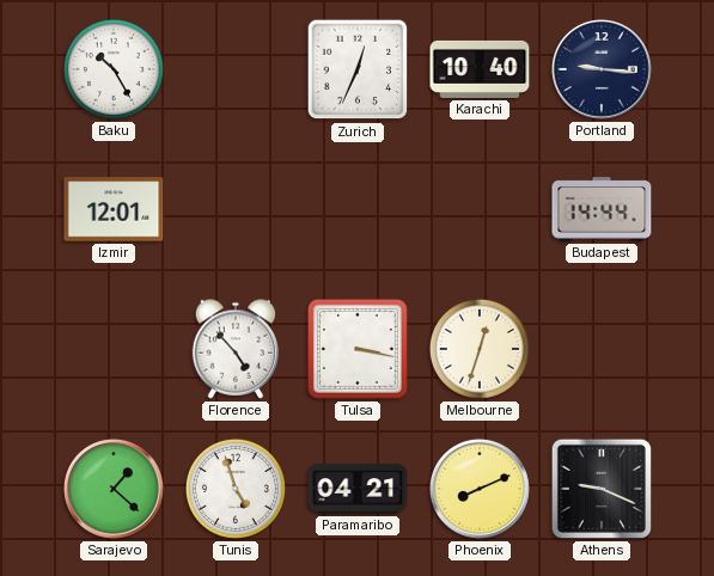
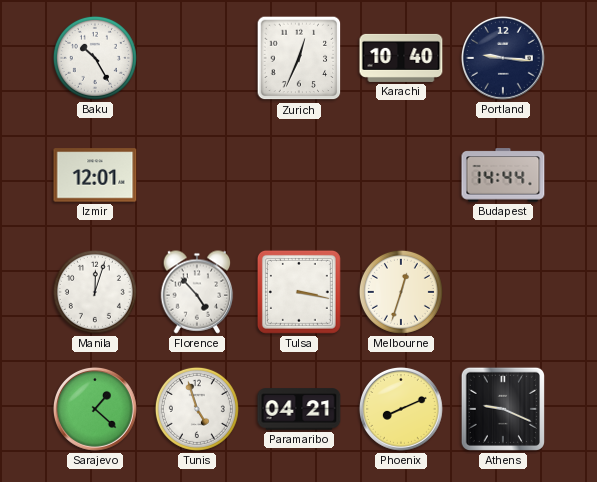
Manila: none -> 12:03 (95, 292)
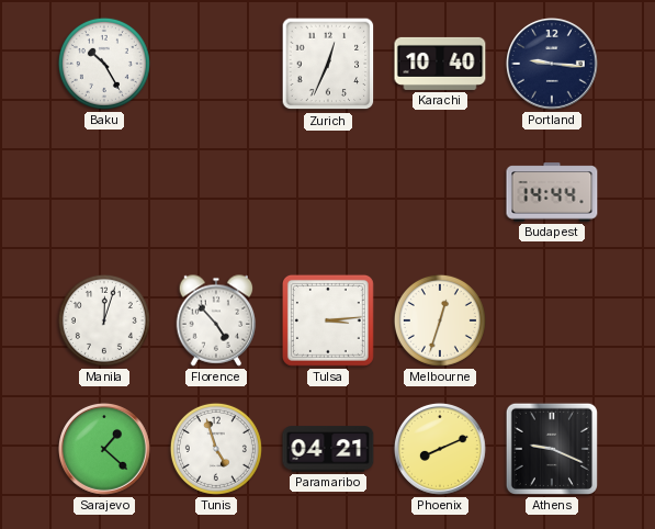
Izmir: 12:01 -> none (95, 175)
Tulsa: 3:17 -> 3:14 (328, 320)
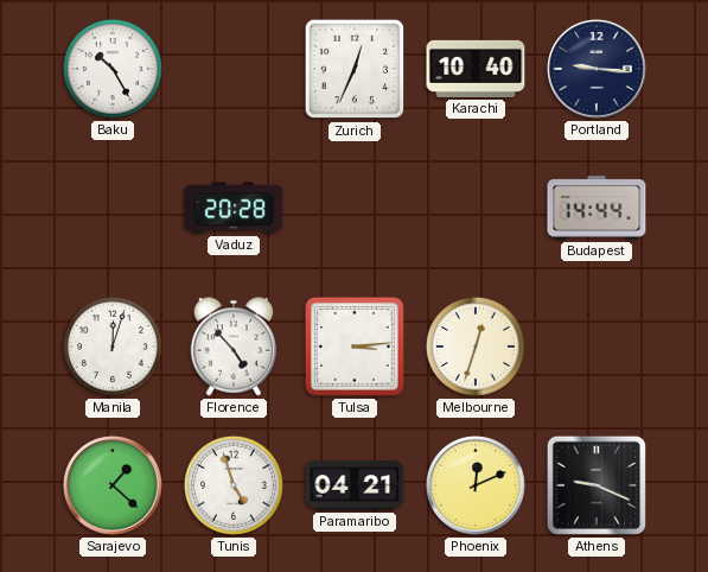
Vaduz: none -> 20:28 (234, 208)
Phoenix: 8:11 -> 12:11 (476, 485)
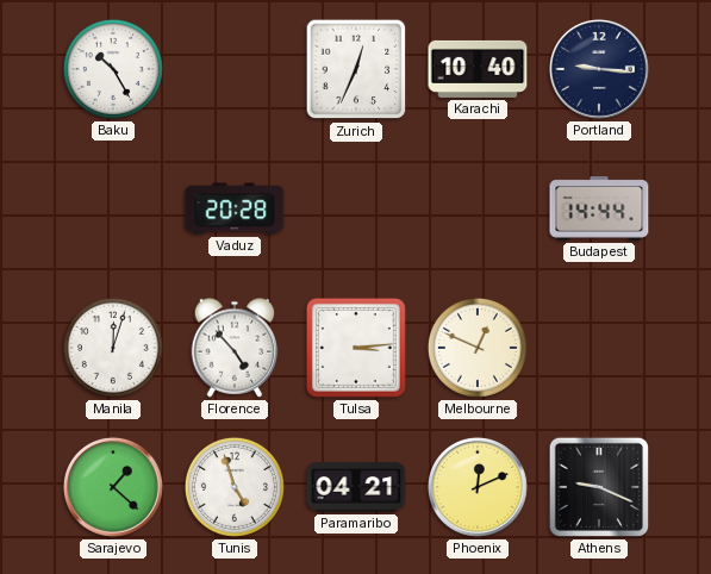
Melbourne: 12:33 -> 12:49 (478, 348)
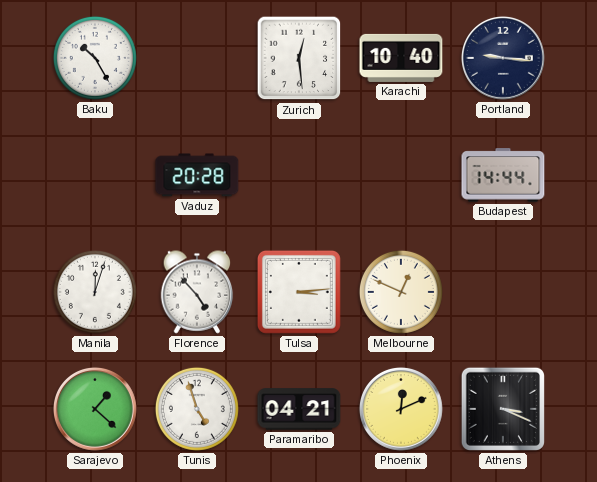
Zurich: 12:34 -> 12:29 (299, 58)
Athens: 9:19 -> 3:19 (503, 409)
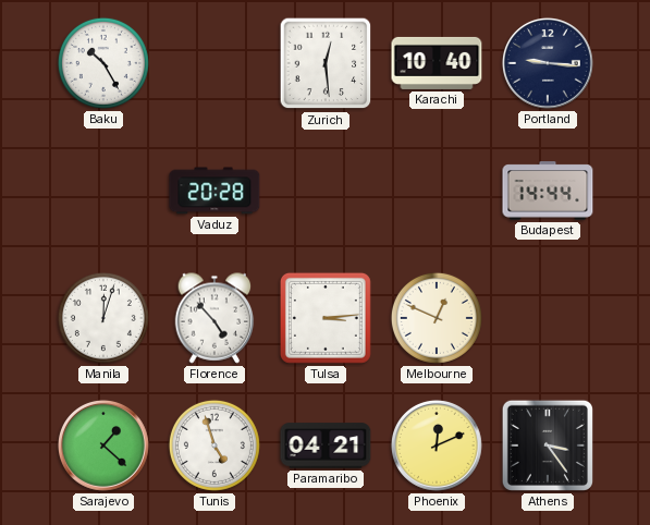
Athens: 3:19 -> 3:24 (548, 445)
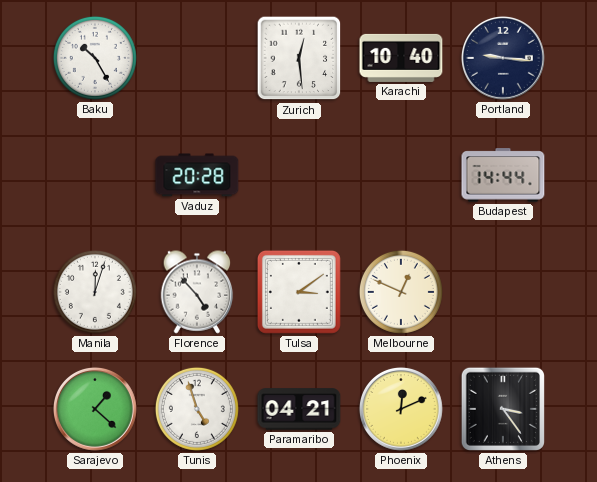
Tulsa: 3:14 -> 3:09 (299, 292)
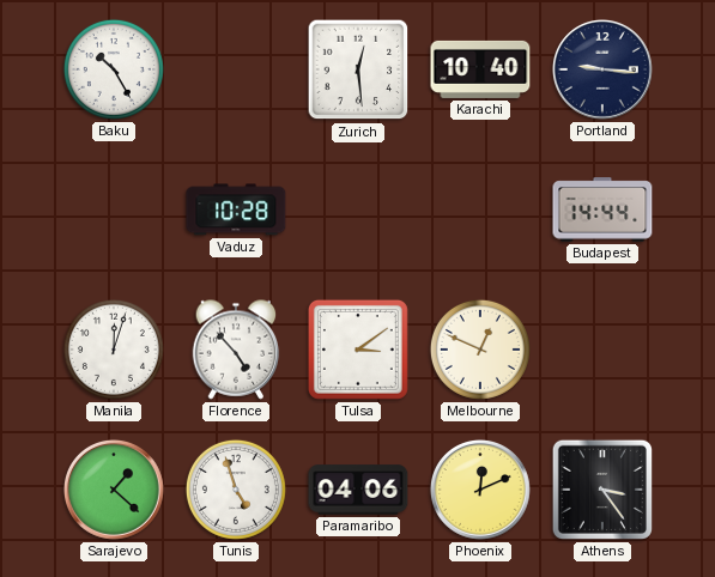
Vaduz: 20:28 -> 10:28 (236, 209)
Paramaribo: 04:21 -> 04:06 (358, 490)
